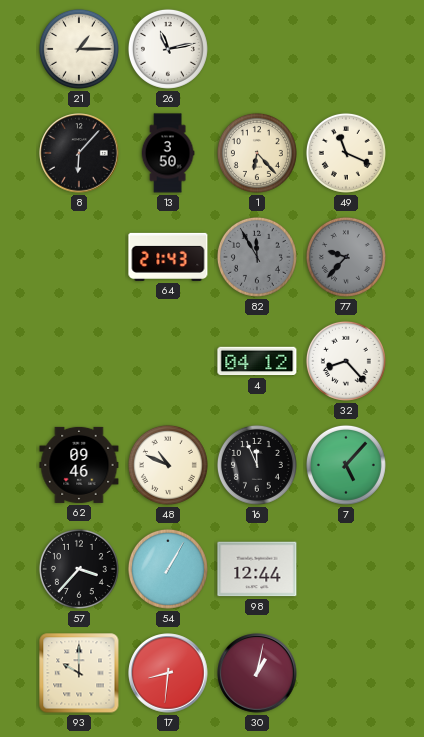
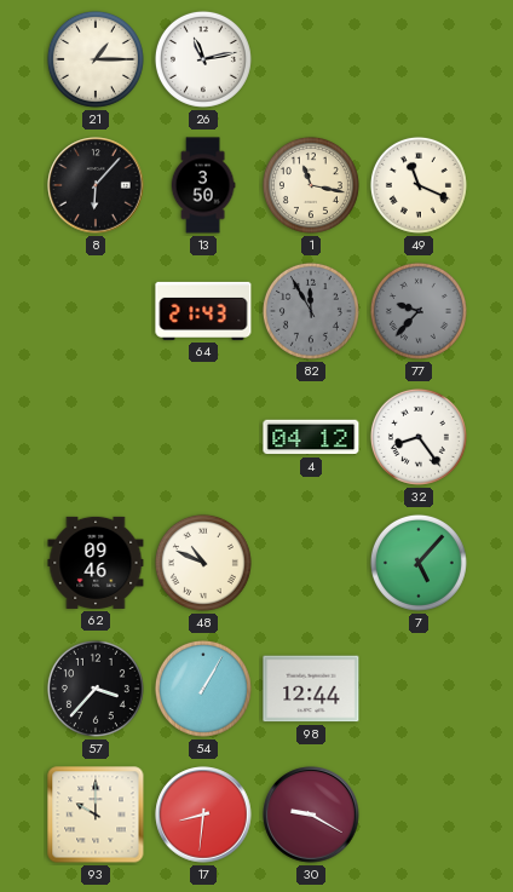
1: 6:23 -> 11:17 (311, 185)
32: 8:23 -> 8:24 (419, 437)
16: 11:56 -> none (257, 465)
30: 1:02 -> 9:20 (311, 815)
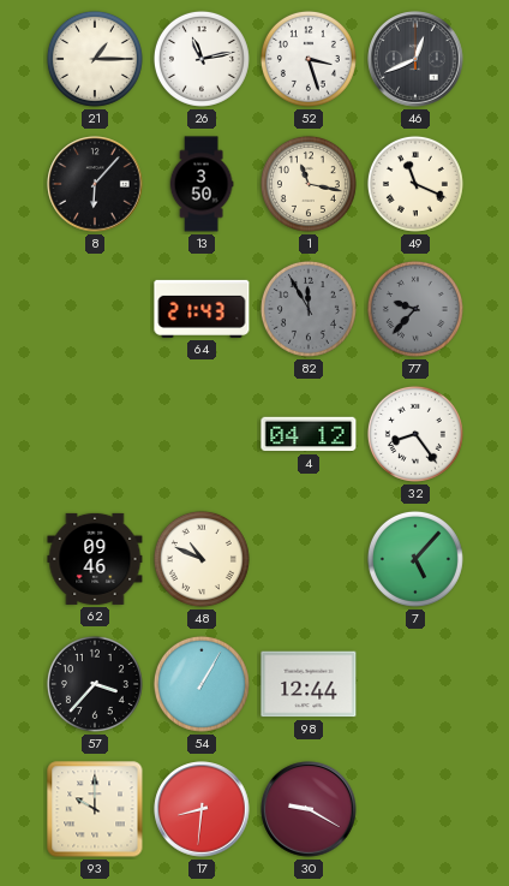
52: none -> 3:27 (309, 59)
46: none -> 12:41 (415, 59)
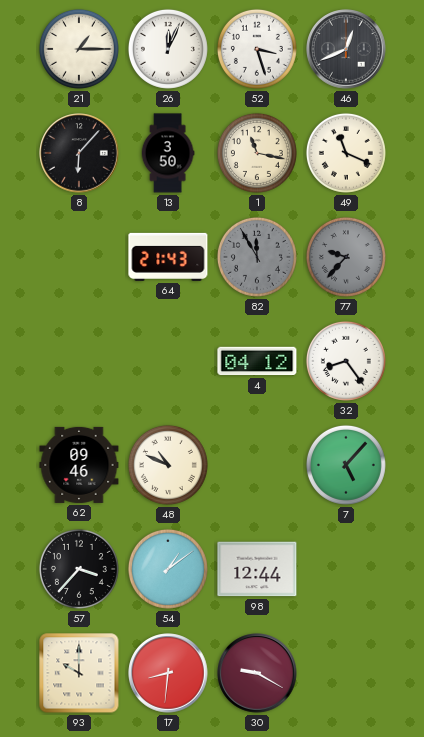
26: 11:13 -> 12:04 (168, 49)
54: 1:05 -> 1:09 (168, 569)
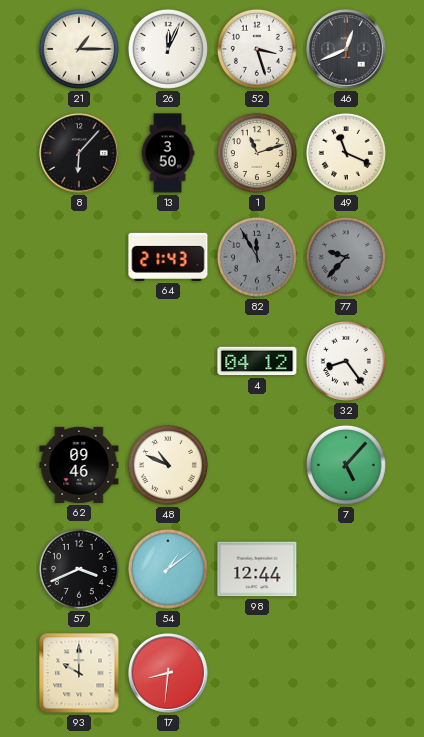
1: 11:17 -> 11:12 (257, 153)
57: 3:37 -> 3:41 (79, 569)
30: 9:20 -> none (257, 673)
